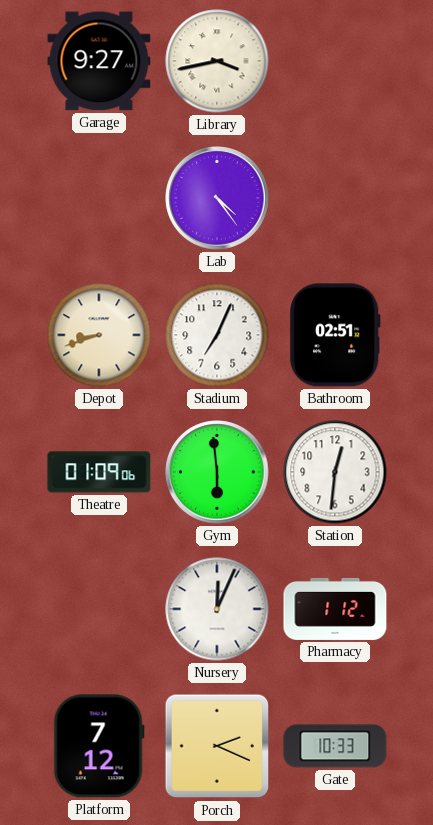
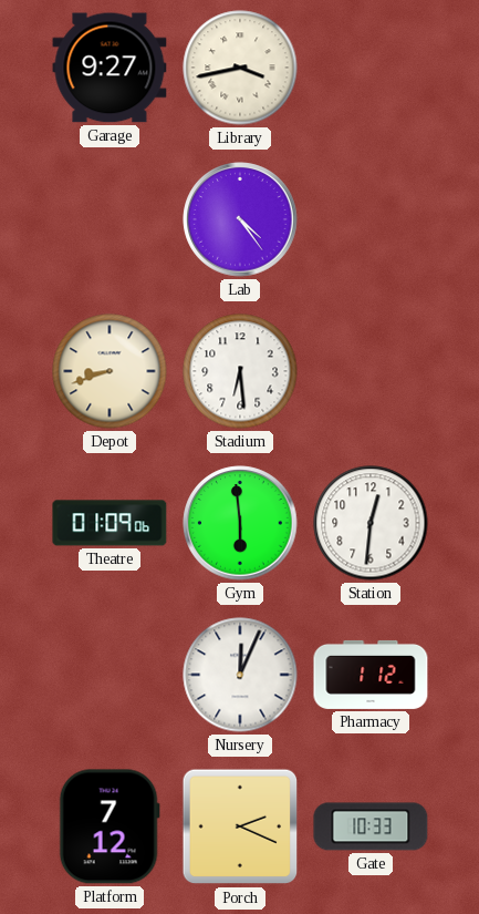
Stadium: 7:04 -> 6:29 (240, 371)
Bathroom: 02:51 -> none (335, 335)
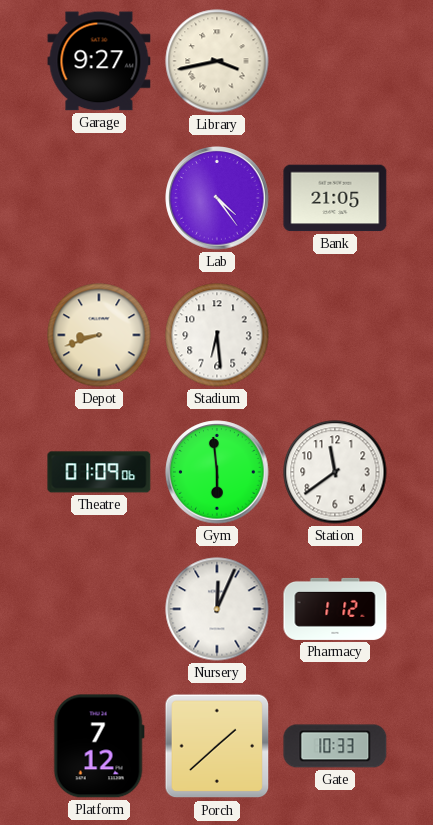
Bank: none -> 21:05 (335, 198)
Station: 12:31 -> 11:39 (335, 472)
Porch: 2:19 -> 1:38 (217, 746)
